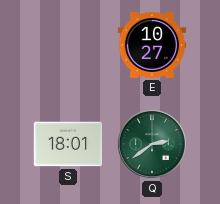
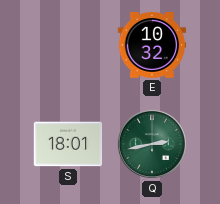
E: 10:27 -> 10:32 (152, 45)
Q: 2:39 -> 2:43 (152, 144)
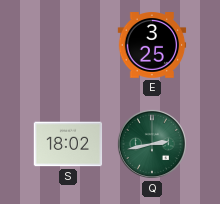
E: 10:32 -> 3:25 (152, 45)
S: 18:01 -> 18:02 (68, 144)
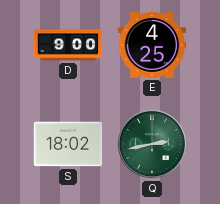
D: none -> 9:00 (68, 45)
E: 3:25 -> 4:25 (152, 45)
